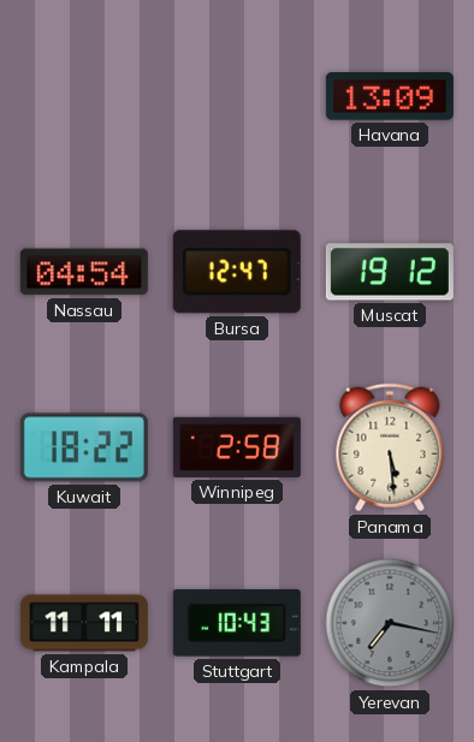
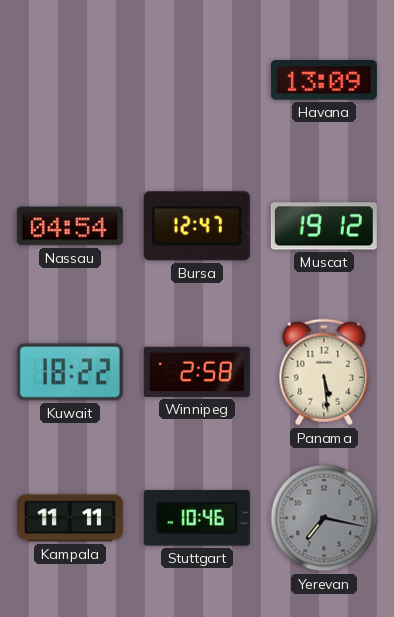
Stuttgart: 10:43 -> 10:46 (197, 518)
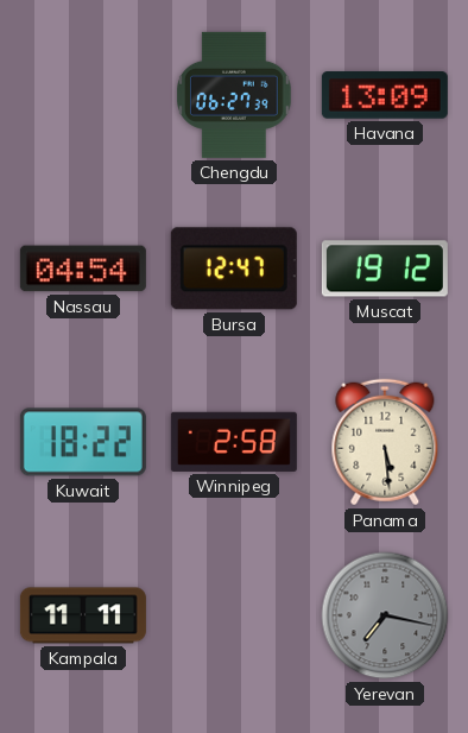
Chengdu: none -> 06:27 (235, 95)
Stuttgart: 10:46 -> none (197, 518)
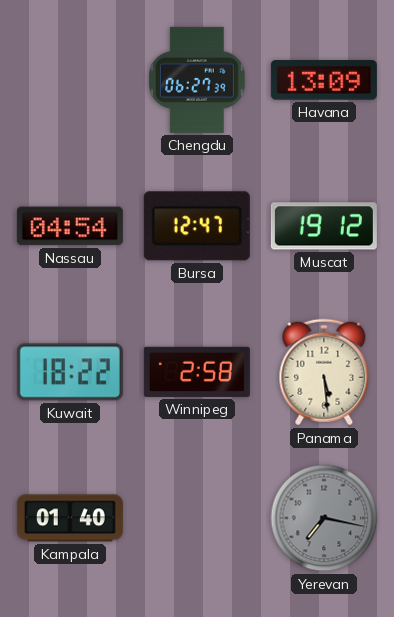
Kampala: 11:11 -> 01:40 (70, 518)
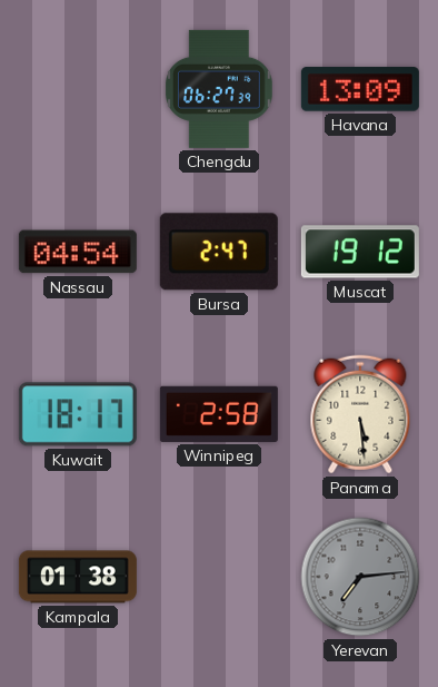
Bursa: 12:47 -> 2:47 (219, 252)
Kuwait: 18:22 -> 18:17 (78, 414)
Kampala: 01:40 -> 01:38 (78, 577)
Yerevan: 7:17 -> 7:14 (360, 577)
